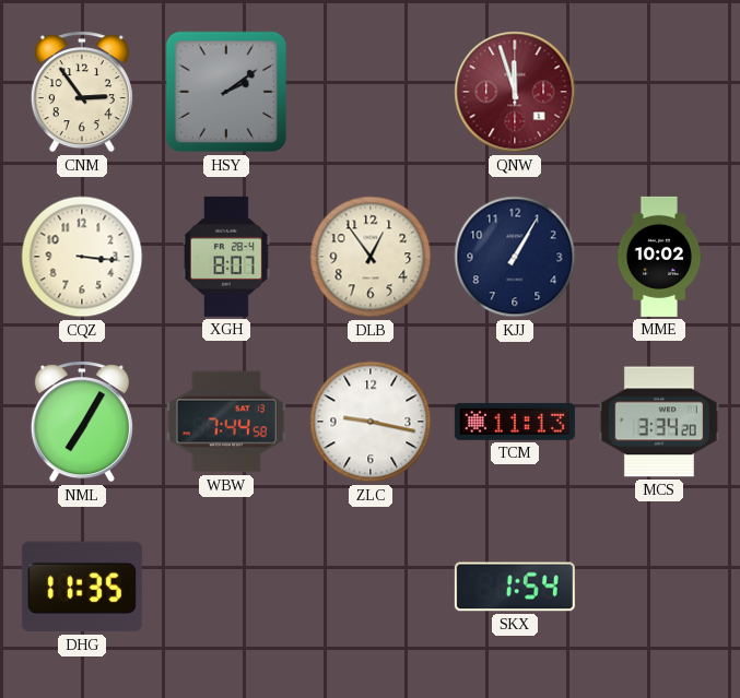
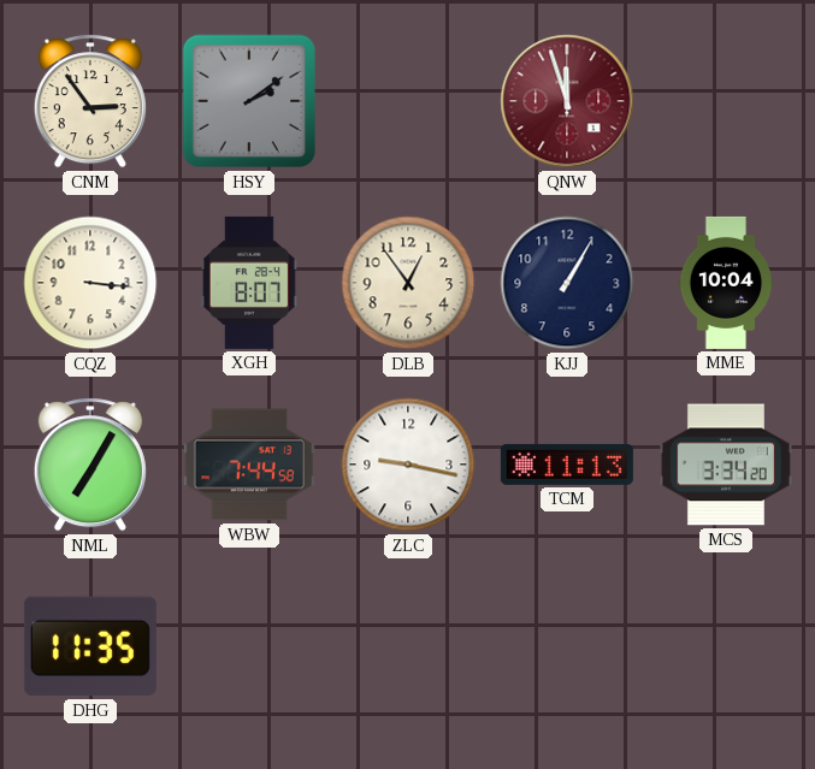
MME: 10:02 -> 10:04 (726, 283)
SKX: 1:54 -> none (515, 587)
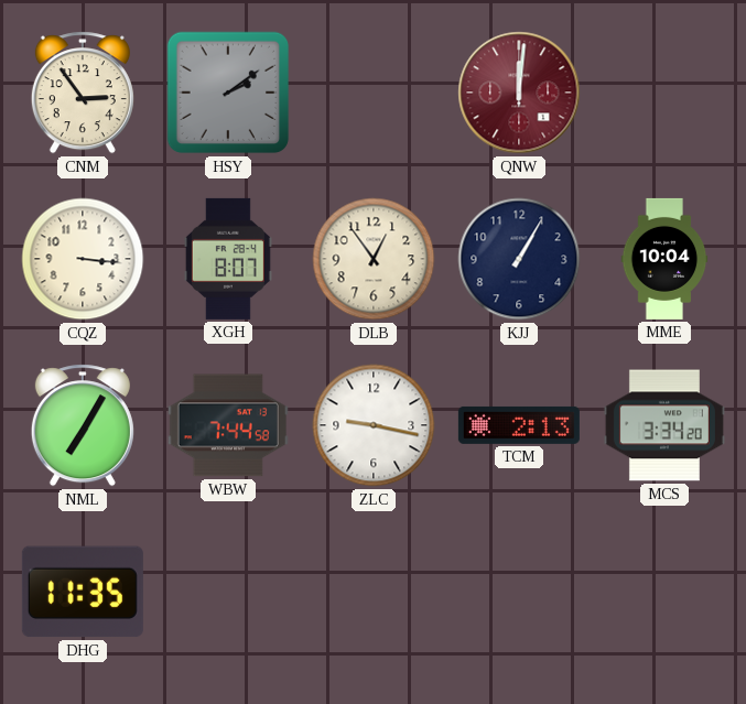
QNW: 11:57 -> 12:01 (519, 93)
TCM: 11:13 -> 2:13 (519, 425)
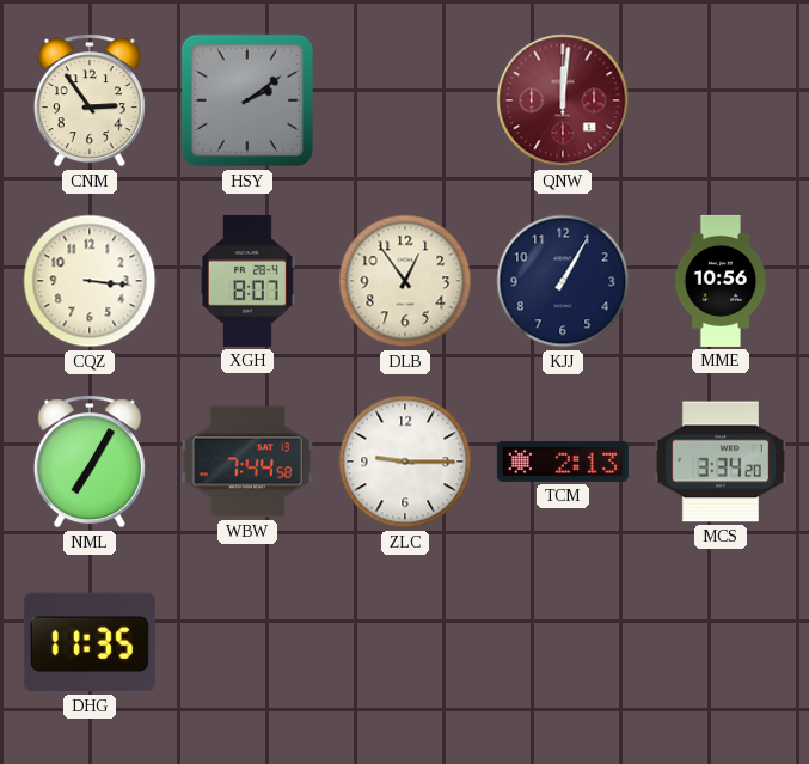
MME: 10:04 -> 10:56 (721, 281)
ZLC: 9:17 -> 9:15 (405, 462)
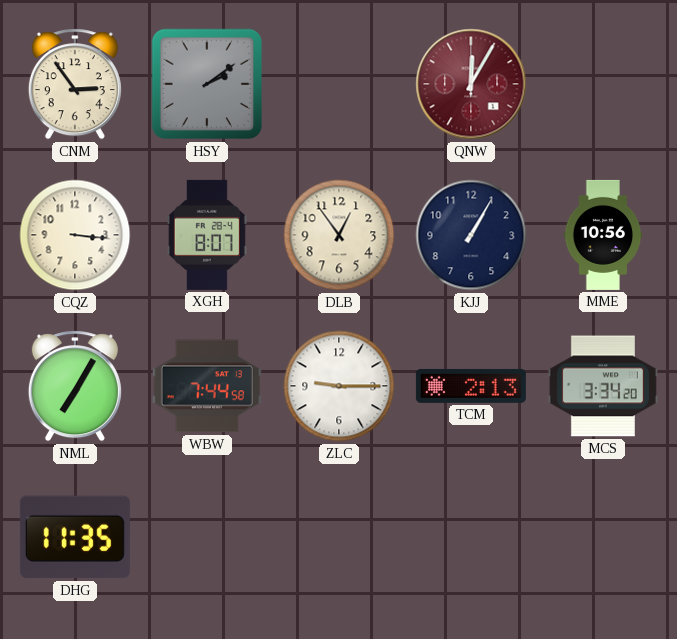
QNW: 12:01 -> 12:05 (471, 84)
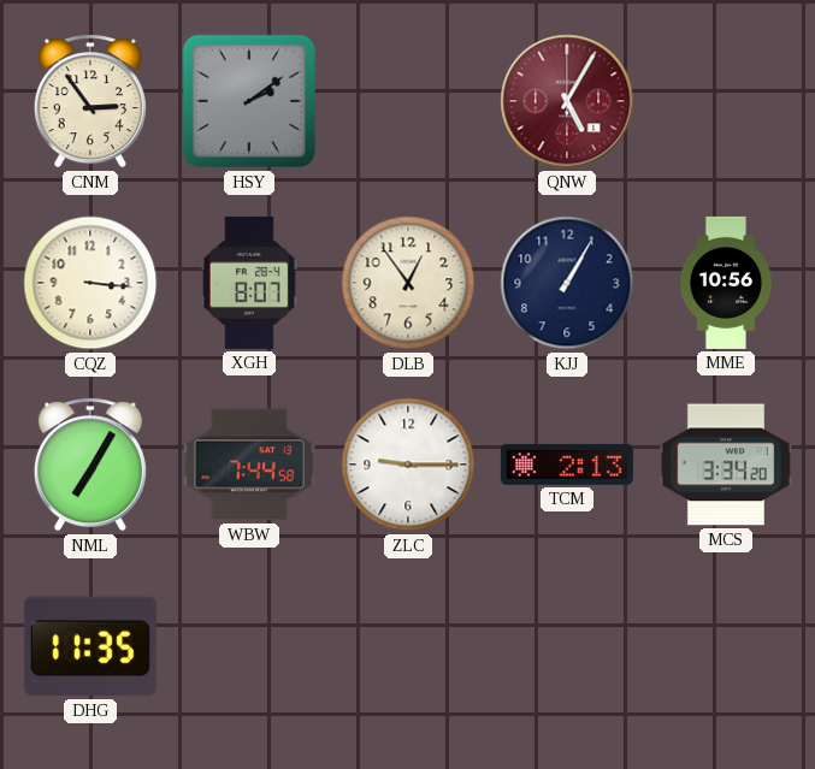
QNW: 12:05 -> 5:05 (567, 101)
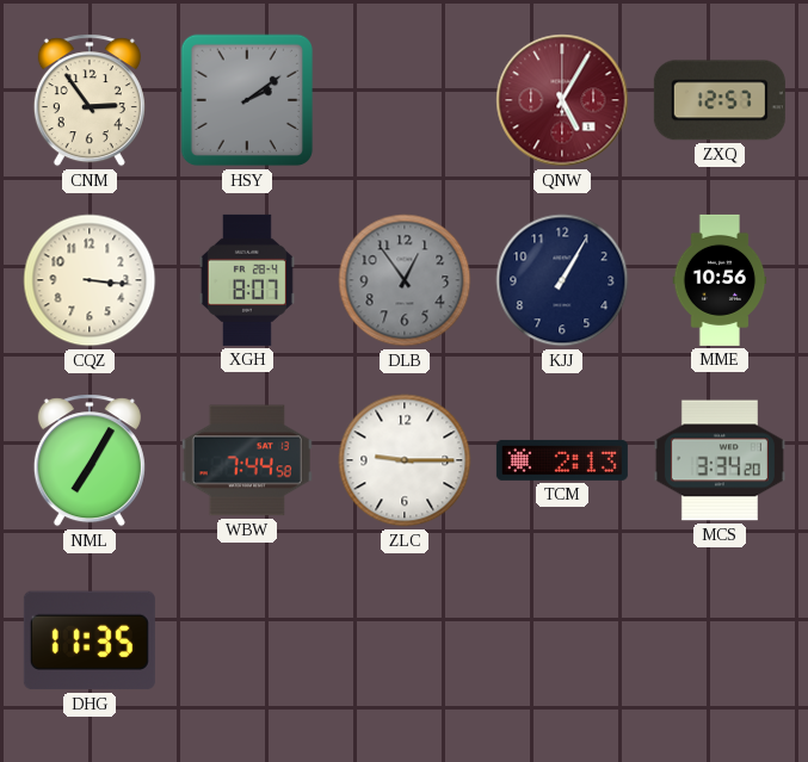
ZXQ: none -> 12:57 (720, 100)
DLB dial: cream -> grey (405, 280)
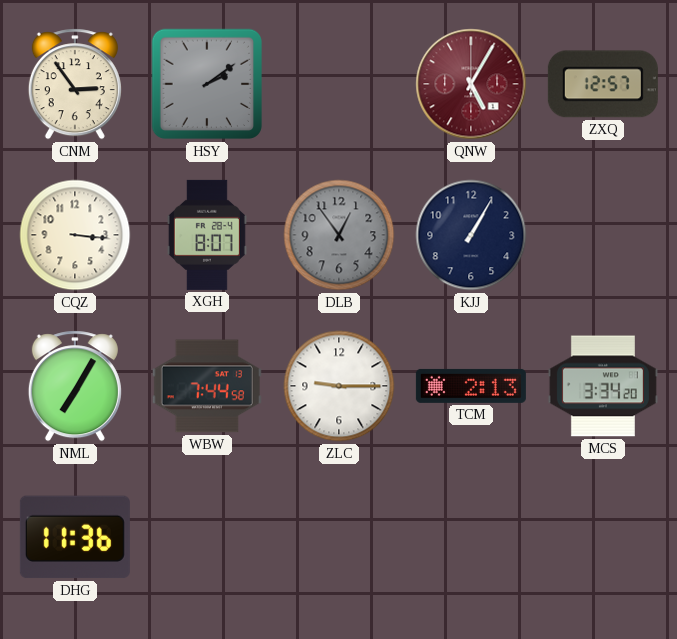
MME: 10:56 -> none (720, 280)
DHG: 11:35 -> 11:36 (75, 537)
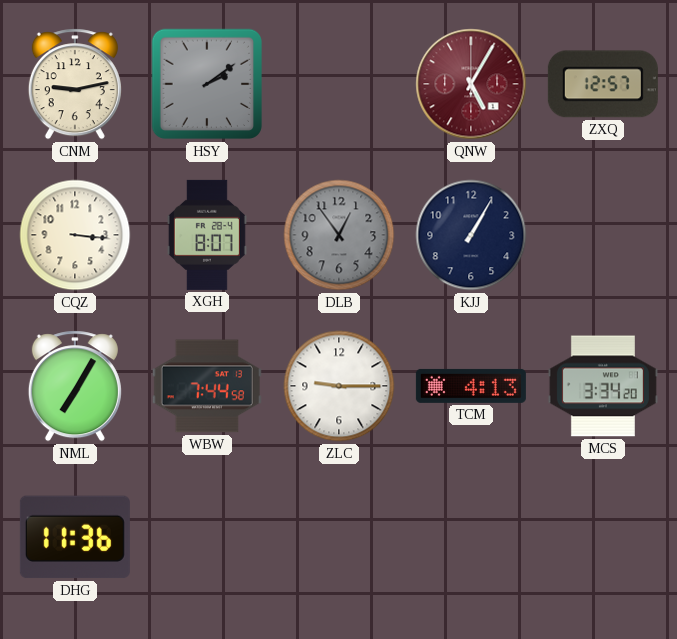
CNM: 2:54 -> 9:13 (75, 84)
TCM: 2:13 -> 4:13 (471, 386)
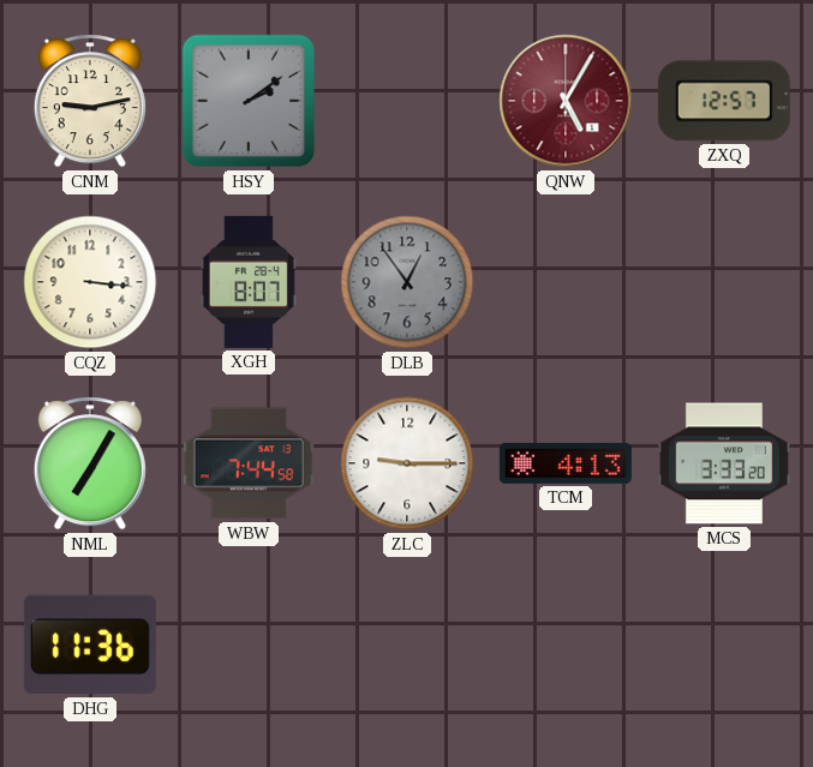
KJJ: 1:05 -> none (471, 235)
MCS: 3:34 -> 3:33 (724, 463)
